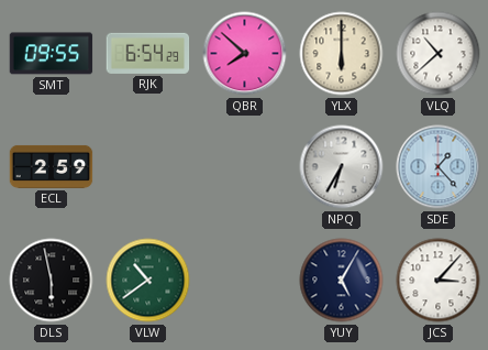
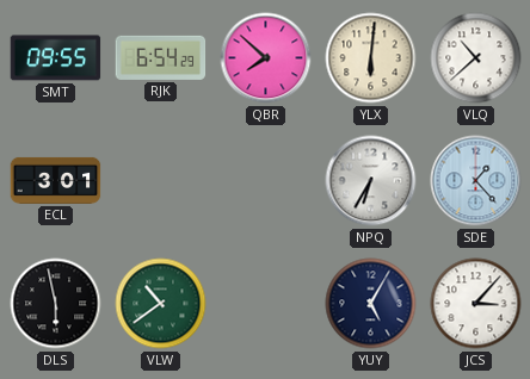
YLX: 6:00 -> 6:01 (371, 58)
ECL: 2:59 -> 3:01 (56, 180)
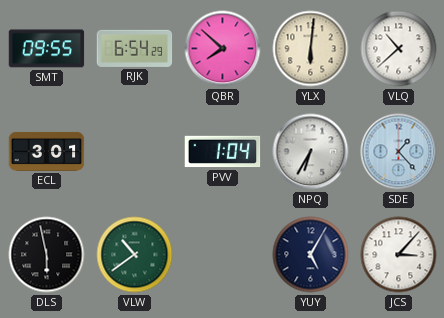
PVV: none -> 1:04 (223, 152)
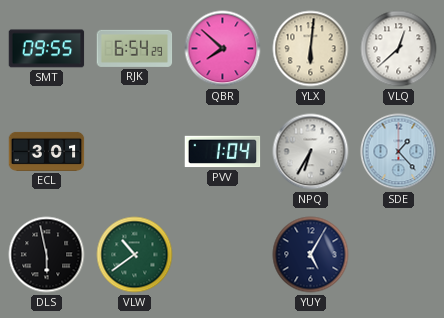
VLQ: 10:38 -> 12:38 (399, 49)
JCS: 3:07 -> none (399, 255)
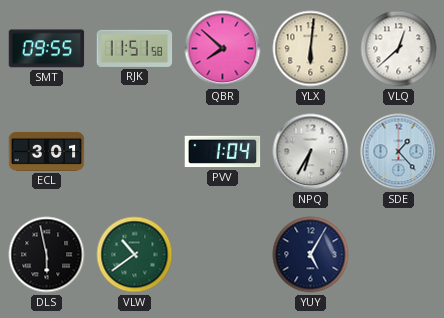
RJK: 6:54 -> 11:51 (135, 48)
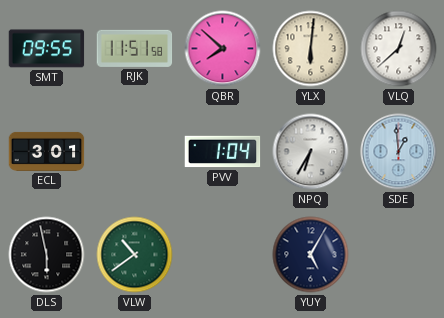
SDE: 1:23 -> 12:59 (399, 152)
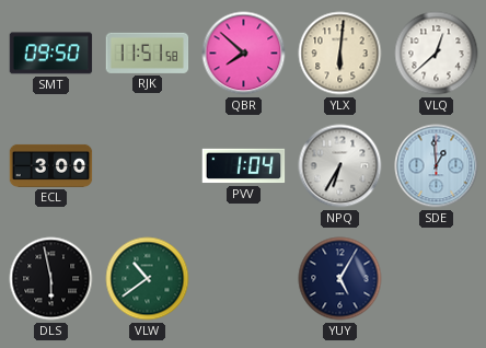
SMT: 09:55 -> 09:50 (51, 54)
ECL: 3:01 -> 3:00 (51, 165)
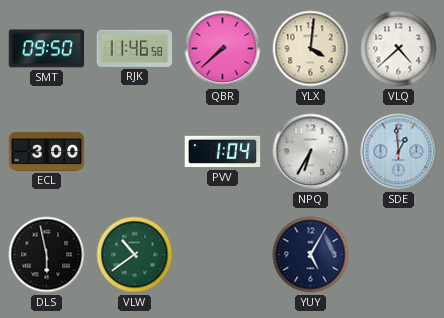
RJK: 11:51 -> 11:46 (135, 48)
QBR: 7:52 -> 7:38 (223, 49)
YLX: 6:01 -> 4:01 (311, 49)
VLQ: 12:38 -> 4:38 (399, 49)
